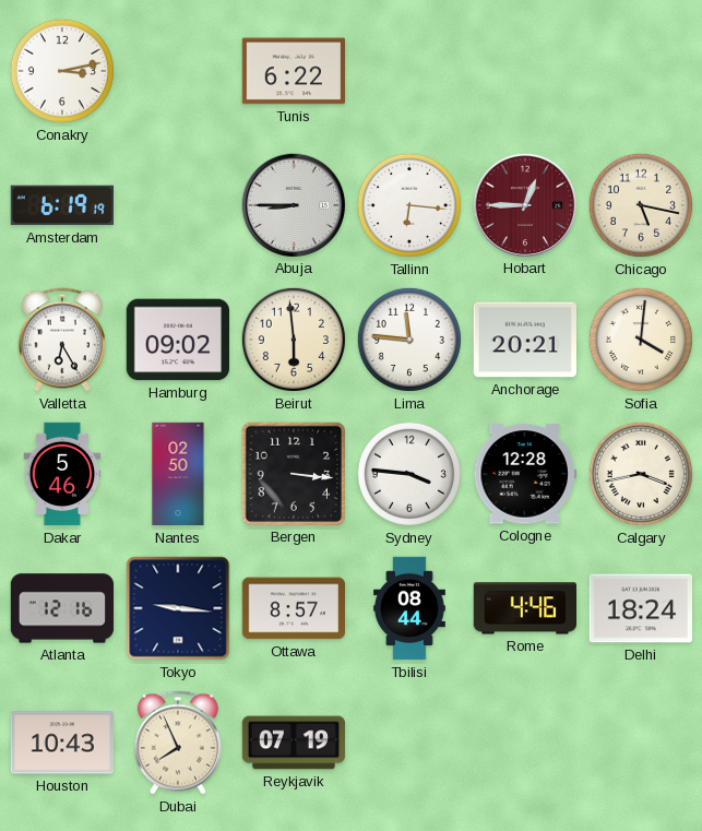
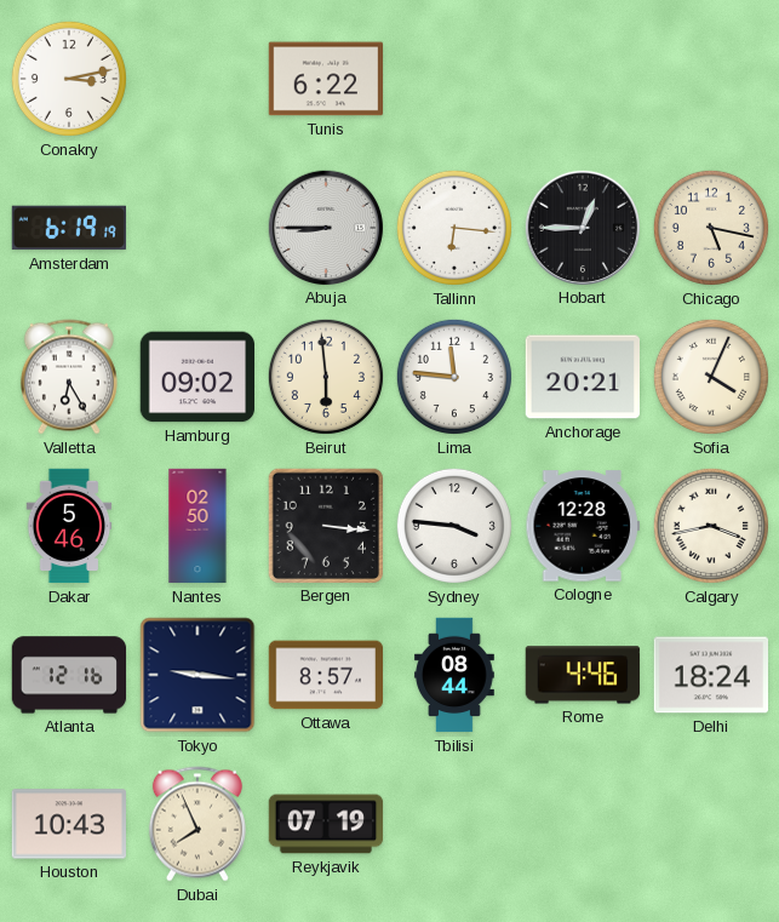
Hobart dial: burgundy -> black (582, 227)
Sofia: 4:01 -> 4:04 (711, 377)
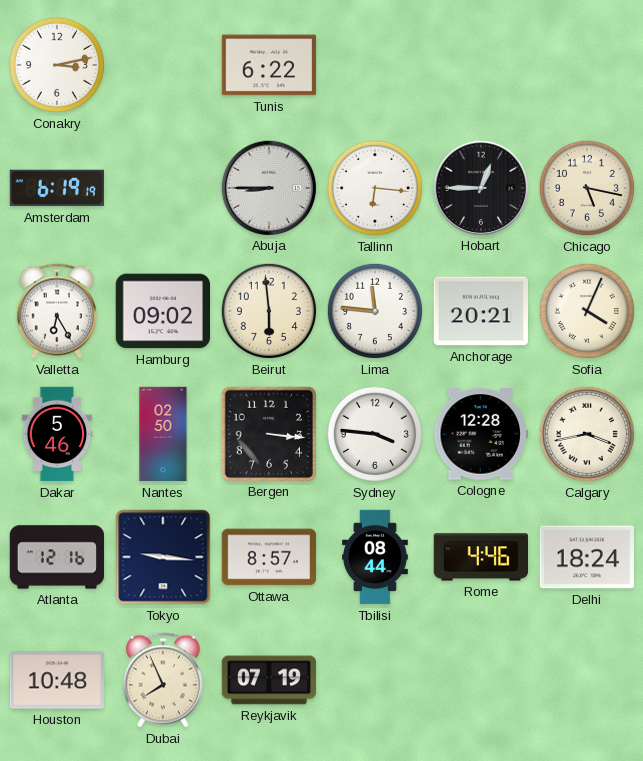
Houston: 10:43 -> 10:48 (56, 680)
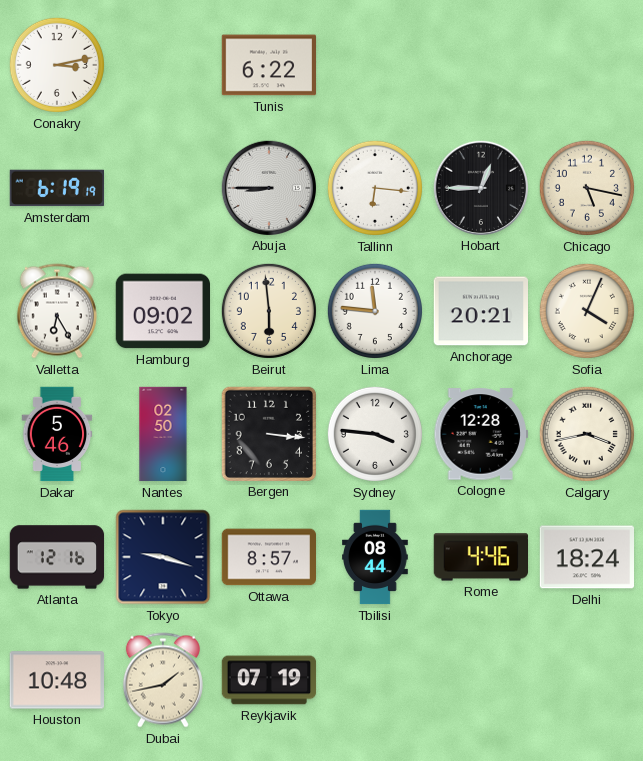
Tokyo: 9:16 -> 9:18 (163, 557)
Dubai: 7:56 -> 1:43 (163, 680)
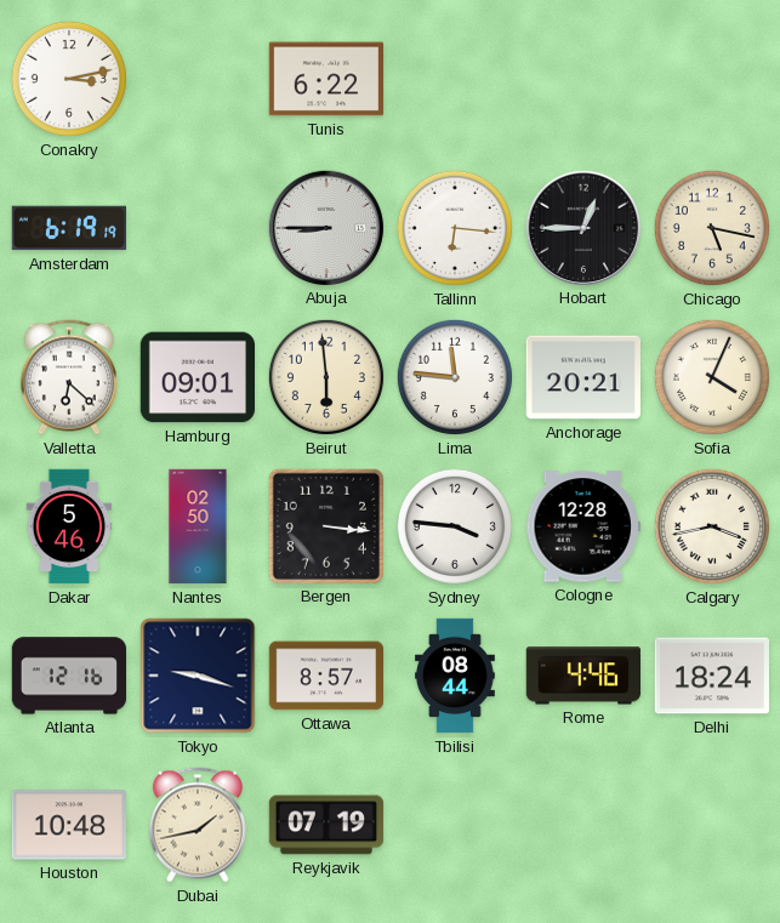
Valletta: 6:25 -> 6:22 (69, 377)
Hamburg: 09:02 -> 09:01 (197, 377)
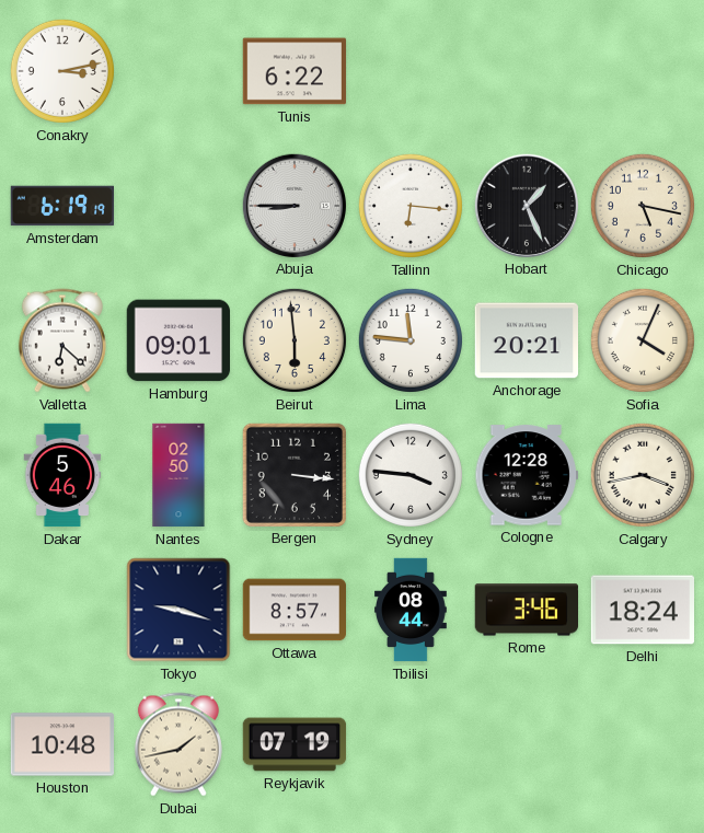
Hobart: 12:45 -> 1:26 (526, 205)
Atlanta: 12:16 -> none (69, 676)
Rome: 4:46 -> 3:46 (526, 610)
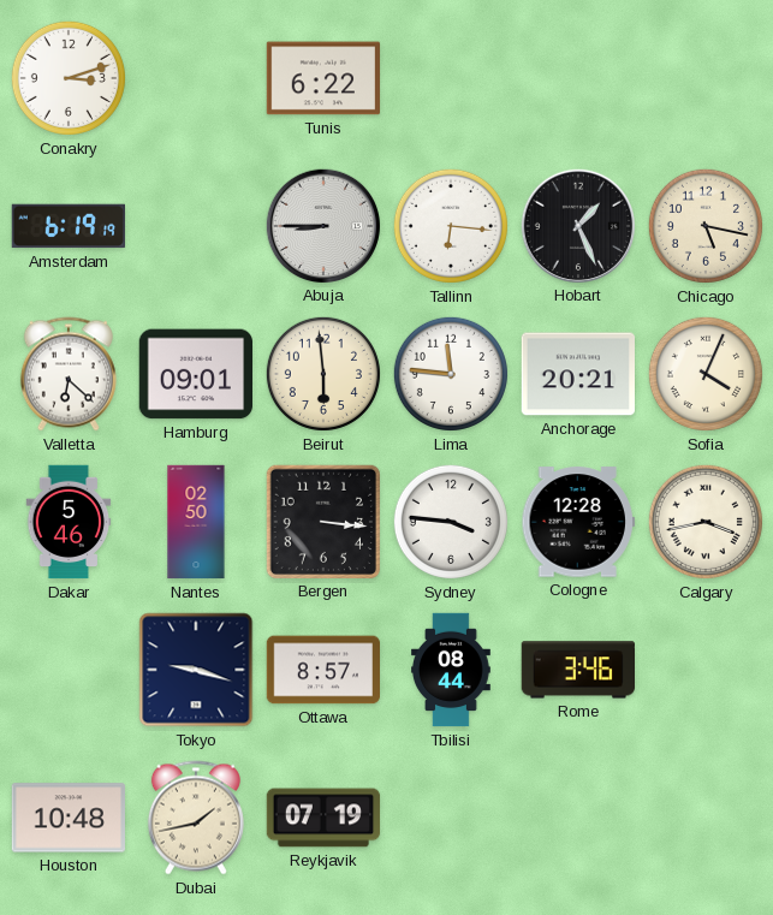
Conakry: 3:13 -> 3:12 (69, 78)
Delhi: 18:24 -> none (643, 610)
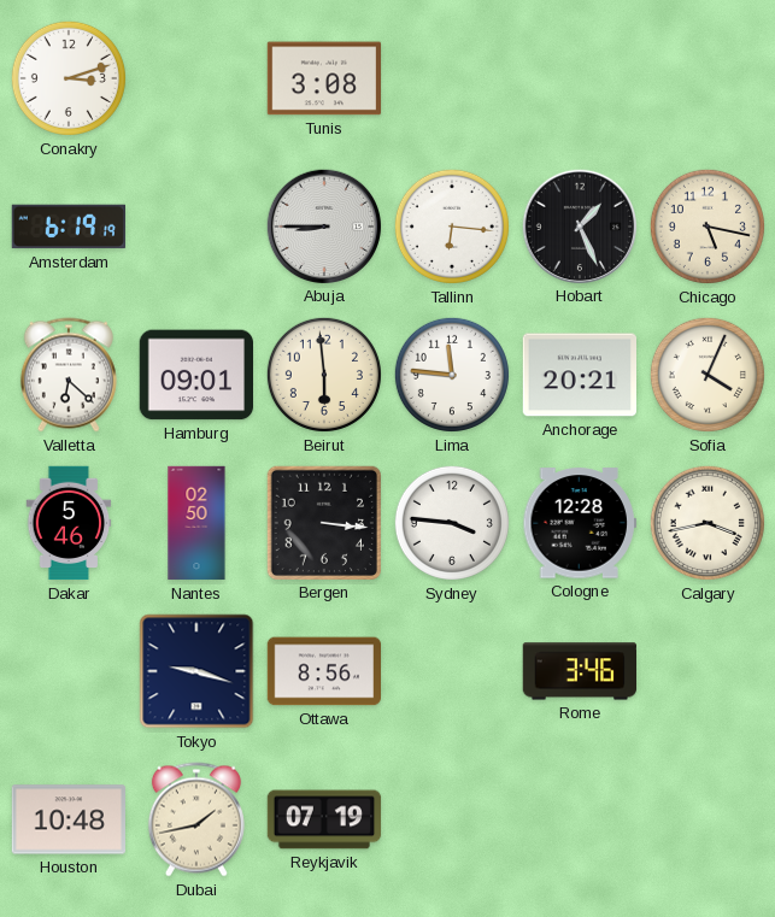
Tunis: 6:22 -> 3:08 (324, 78)
Ottawa: 8:57 -> 8:56 (324, 671)
Tbilisi: 08:44 -> none (452, 670)
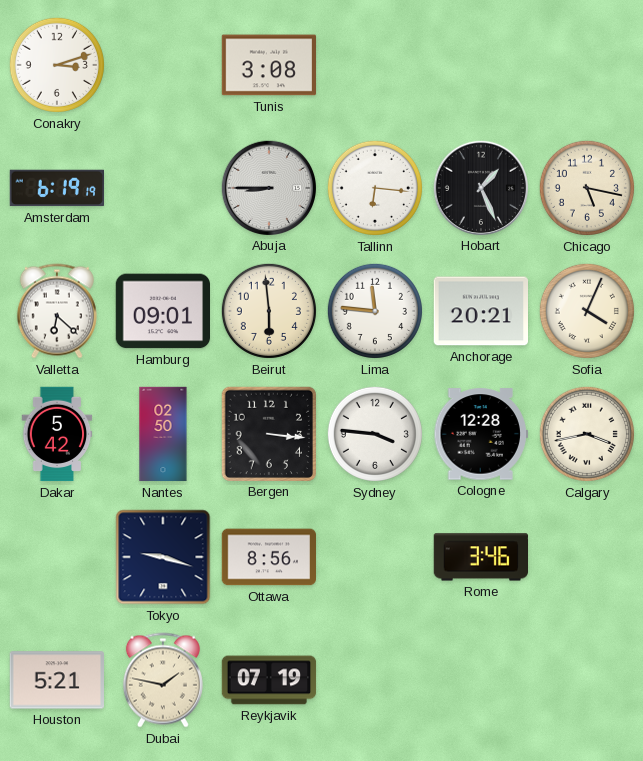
Dakar: 5:46 -> 5:42 (57, 434)
Houston: 10:48 -> 5:21 (56, 680)
Dubai: 1:43 -> 1:47 (163, 680)
